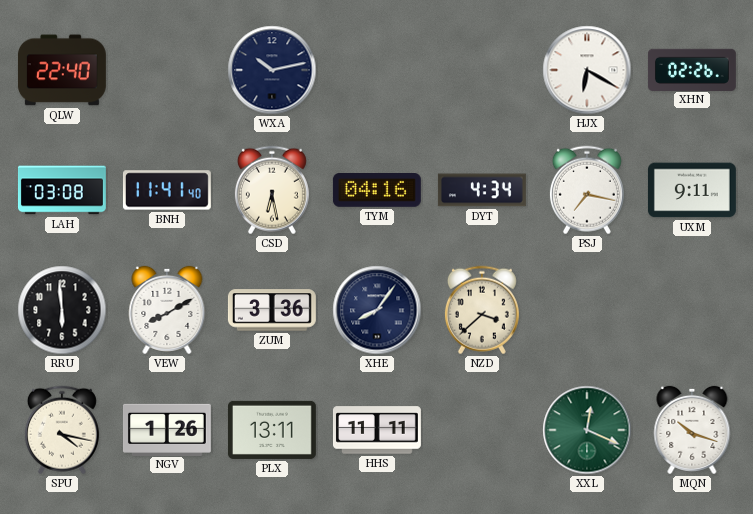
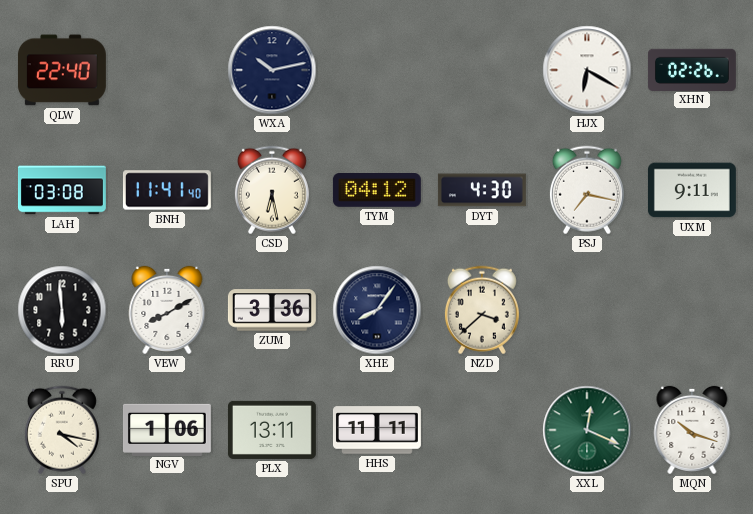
TYM: 04:16 -> 04:12 (377, 191)
DYT: 4:34 -> 4:30 (482, 190)
NGV: 1:26 -> 1:06 (167, 429)
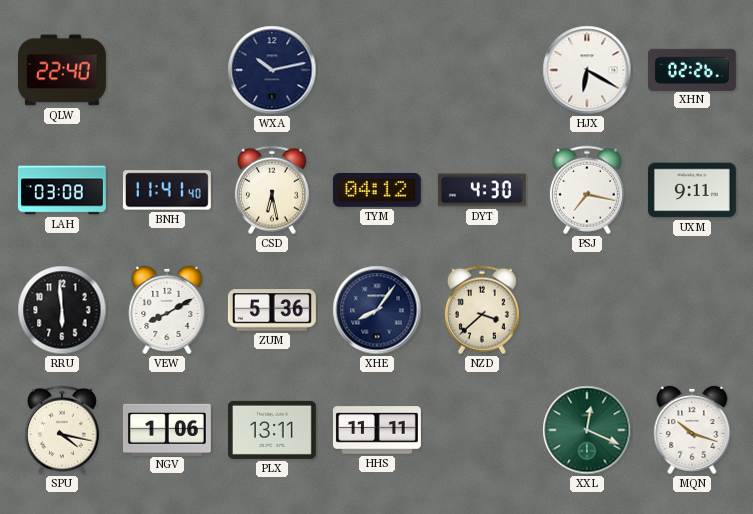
ZUM: 3:36 -> 5:36 (272, 310)
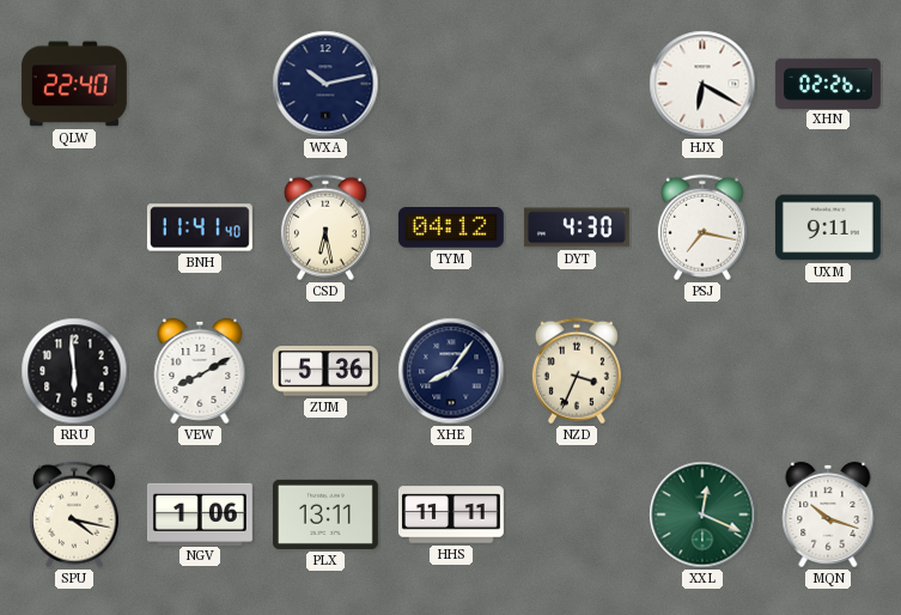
LAH: 03:08 -> none (62, 190)
NZD: 3:38 -> 3:34 (577, 371)
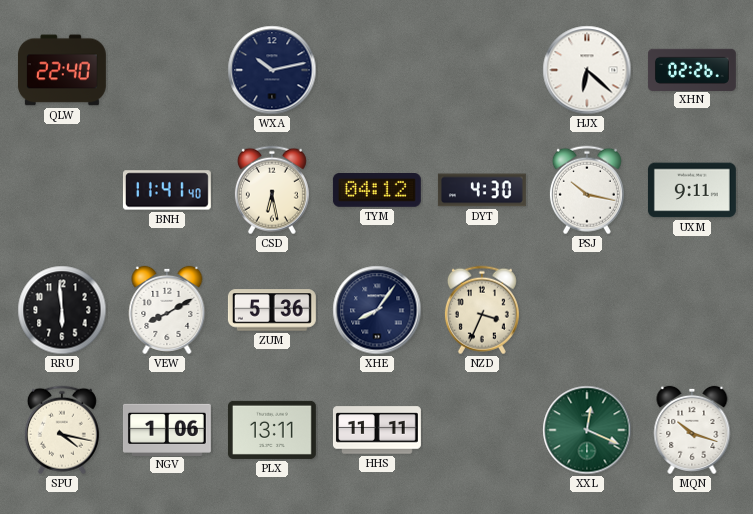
HJX: 6:20 -> 6:22 (587, 70)
PSJ: 7:17 -> 10:17 (587, 190)
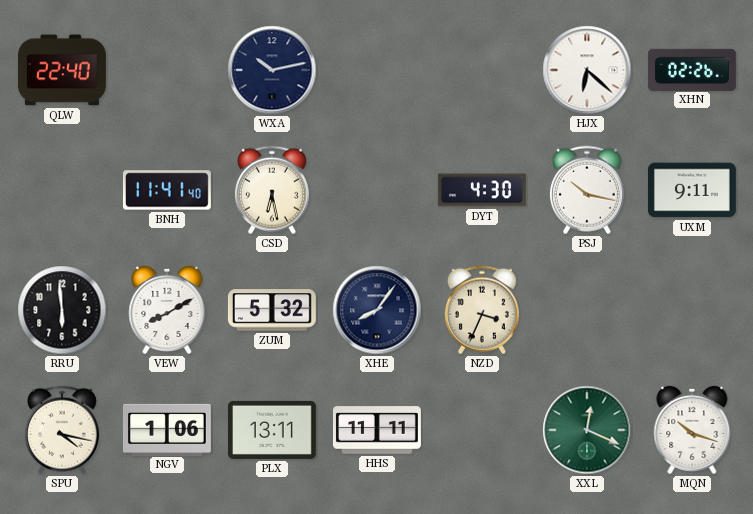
TYM: 04:12 -> none (377, 191)
ZUM: 5:36 -> 5:32 (272, 310)
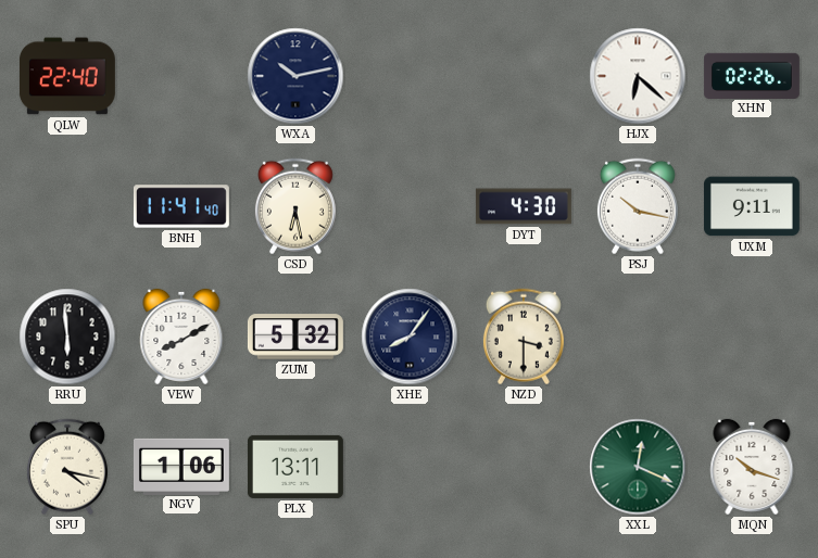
NZD: 3:34 -> 3:30 (524, 337)
HHS: 11:11 -> none (377, 430)
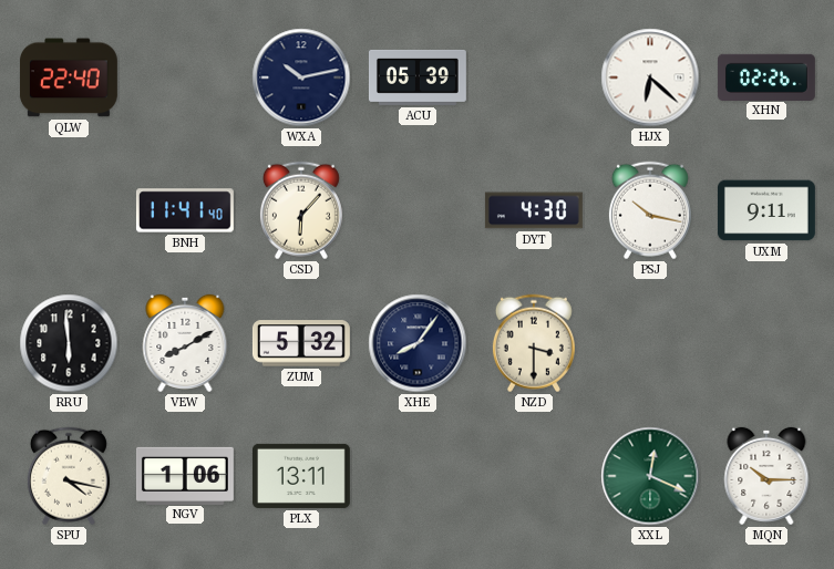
ACU: none -> 05:39 (418, 77)
CSD: 6:28 -> 6:07 (301, 210)
MQN: 10:18 -> 10:15 (766, 476)
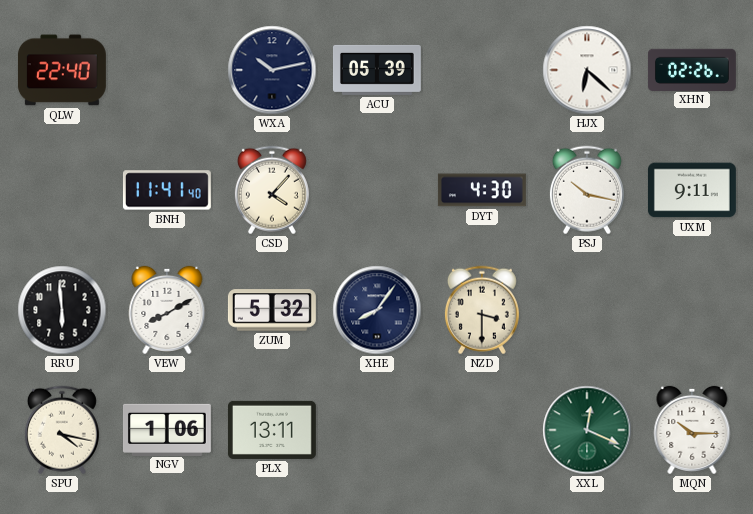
CSD: 6:07 -> 4:07 (272, 190)
